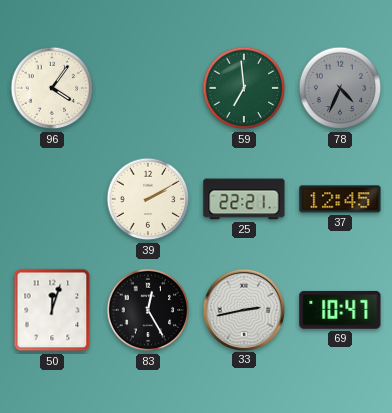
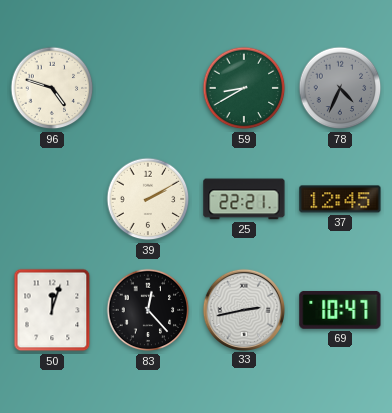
96: 4:06 -> 4:48 (52, 88)
59: 6:59 -> 8:40 (244, 88)
83: 12:25 -> 12:23 (148, 310)
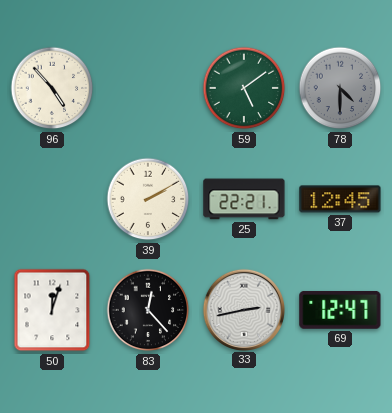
96: 4:48 -> 4:53 (52, 88)
59: 8:40 -> 5:09 (244, 88)
78: 4:34 -> 4:30 (340, 88)
69: 10:47 -> 12:47 (340, 310)
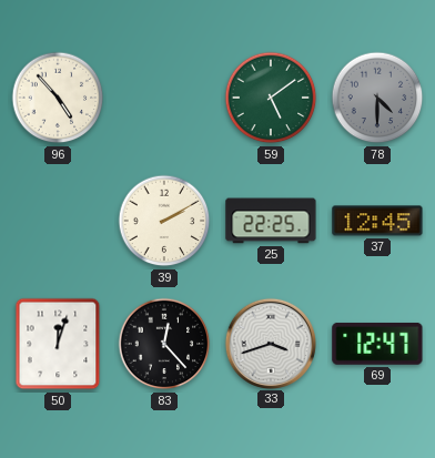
25: 22:21 -> 22:25 (271, 221)
33: 2:43 -> 3:42 (270, 343)
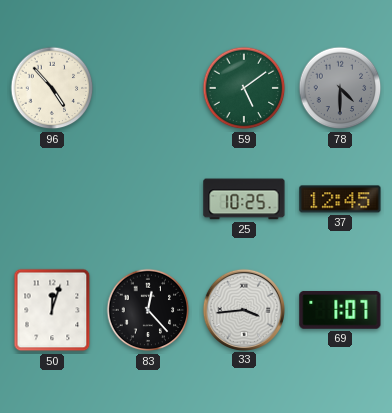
39: 2:10 -> none (164, 221)
25: 22:25 -> 10:25 (244, 199)
33: 3:42 -> 3:44 (243, 309)
69: 12:47 -> 1:07 (340, 310)
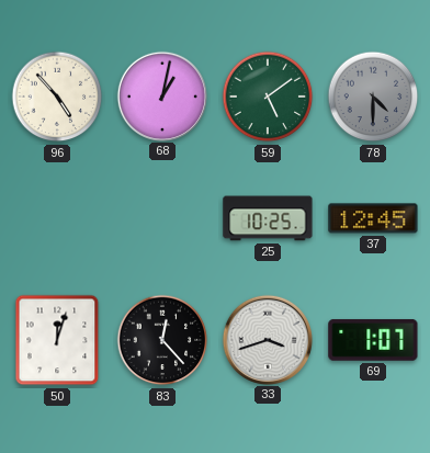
68: none -> 1:02 (161, 95)
33: 3:44 -> 3:42 (267, 339)
